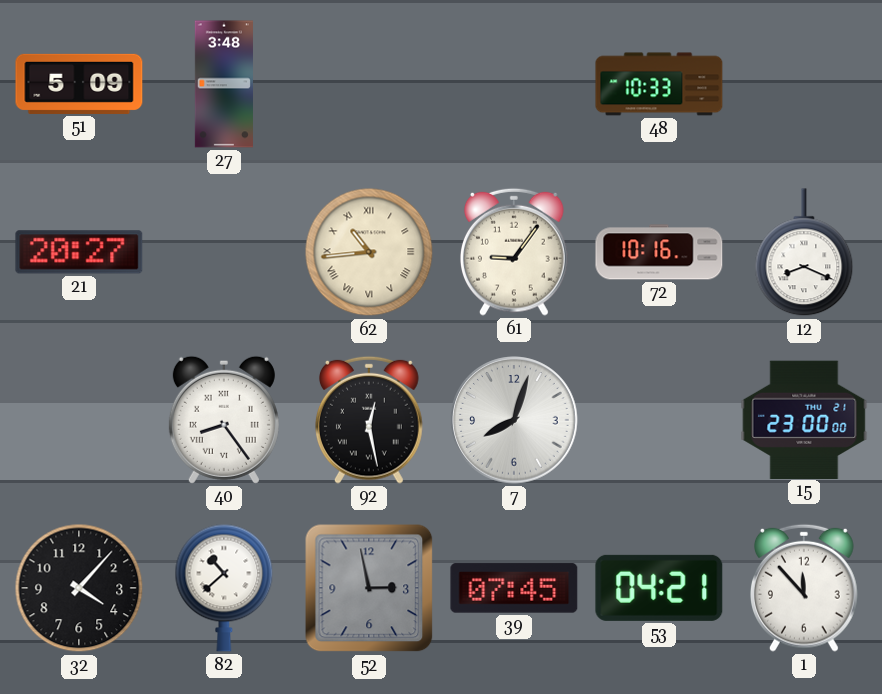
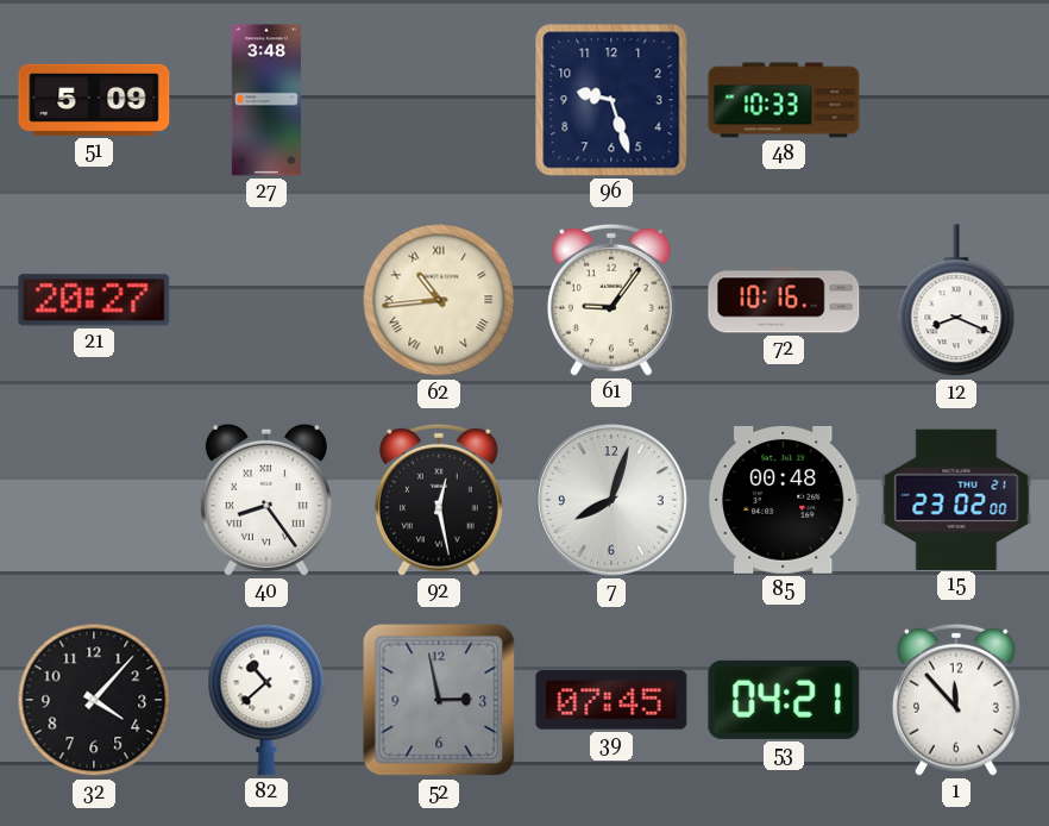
96: none -> 9:27 (611, 100)
85: none -> 00:48 (784, 500)
15: 23:00 -> 23:02 (956, 499)
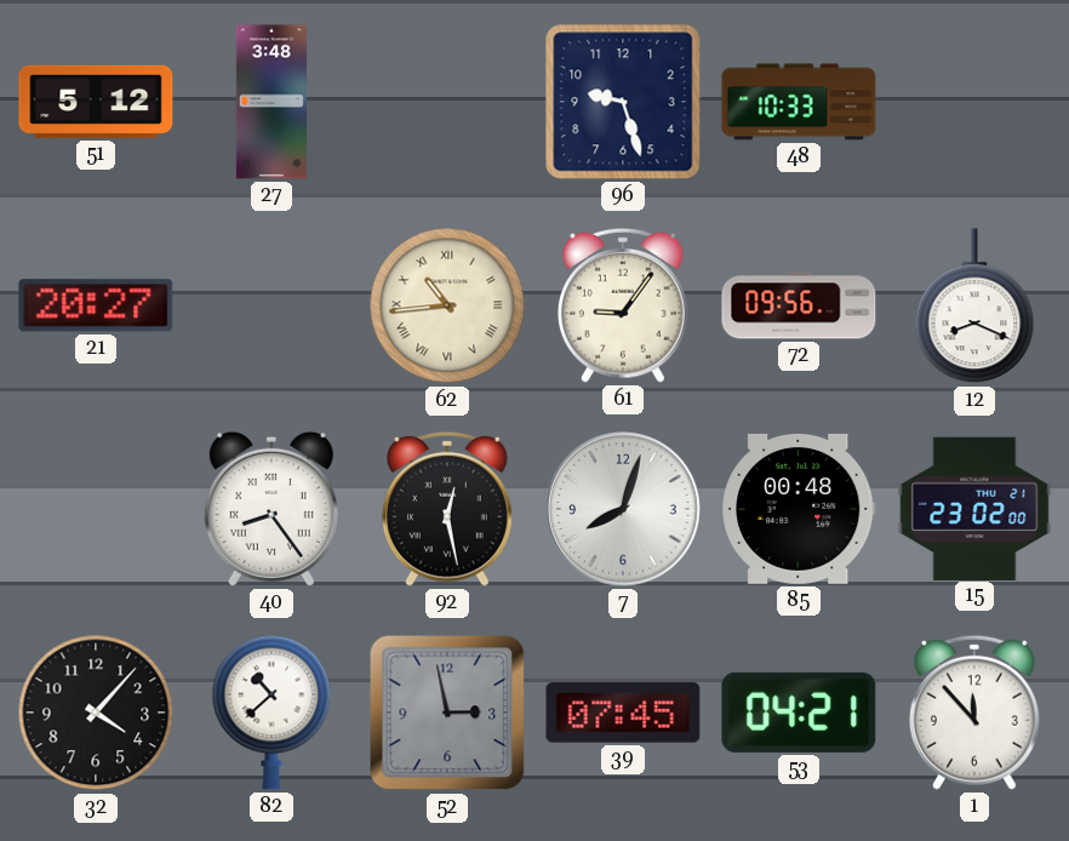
51: 5:09 -> 5:12 (96, 102)
72: 10:16 -> 09:56 (799, 305)
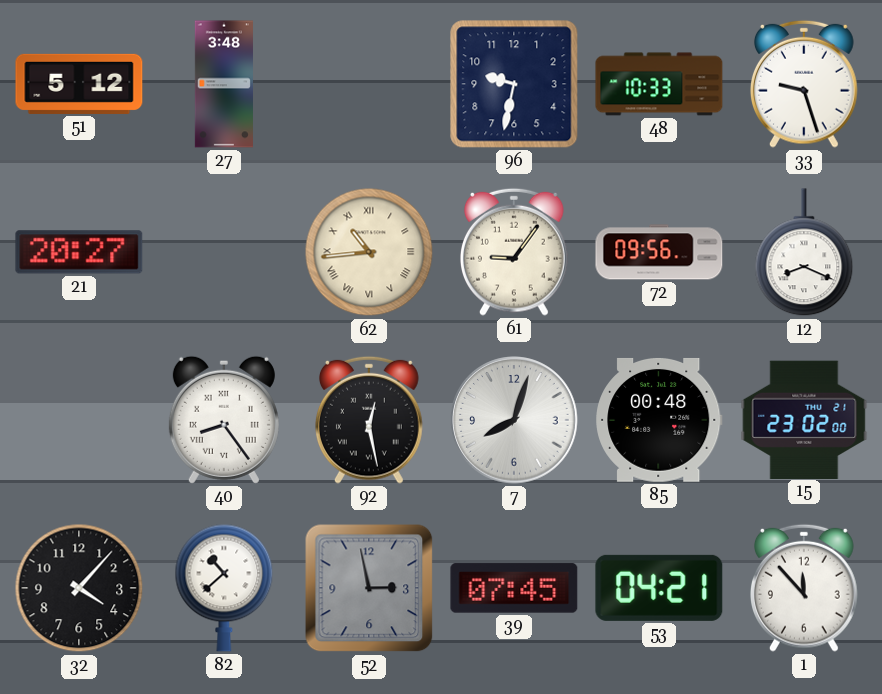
96: 9:27 -> 9:32 (514, 84)
33: none -> 9:27 (805, 84)
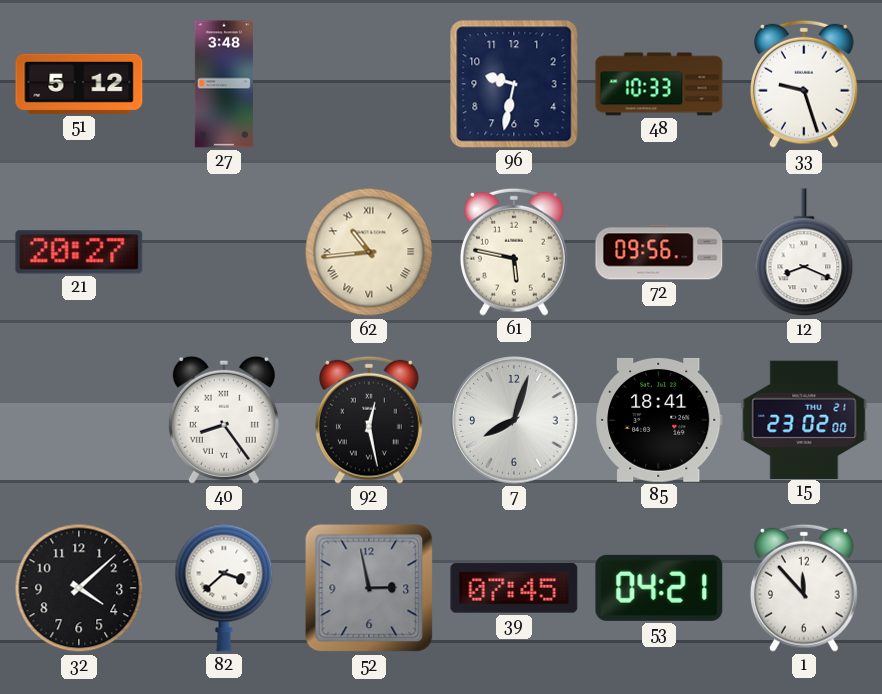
61: 9:06 -> 5:47 (515, 252)
85: 00:48 -> 18:41 (659, 420)
32: 4:07 -> 4:08 (79, 588)
82: 10:38 -> 3:38 (224, 588)
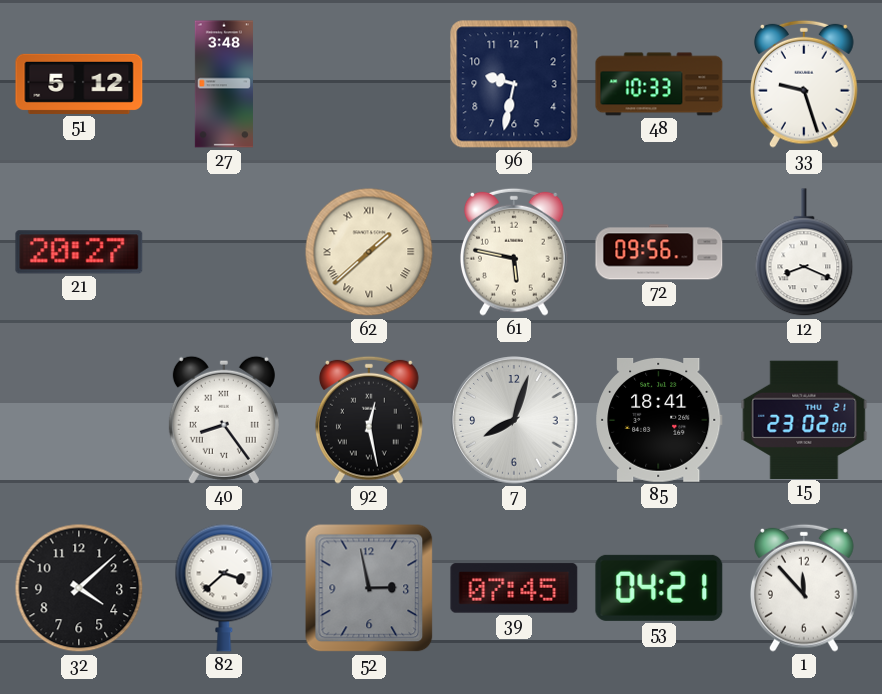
62: 10:44 -> 1:38 (369, 252)
